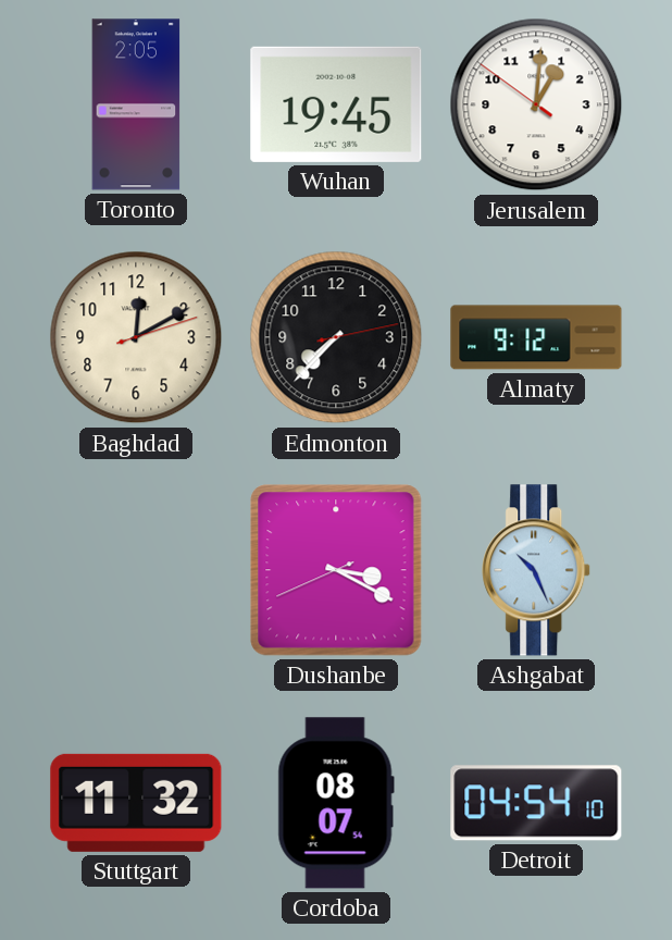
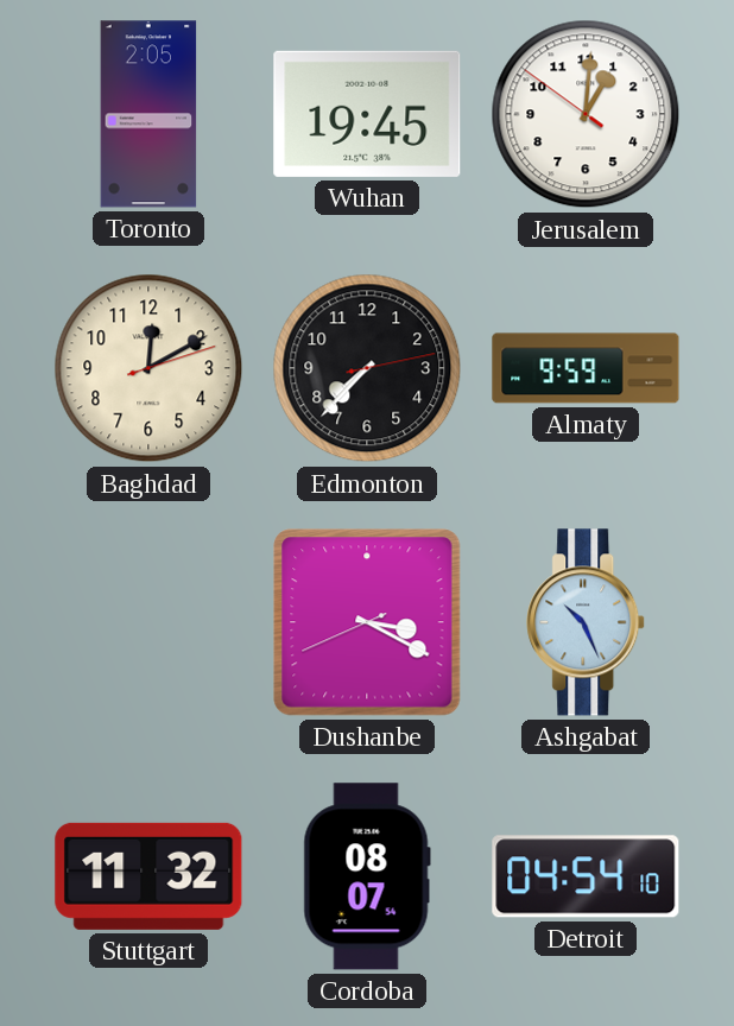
Almaty: 9:12 -> 9:59 (586, 368)
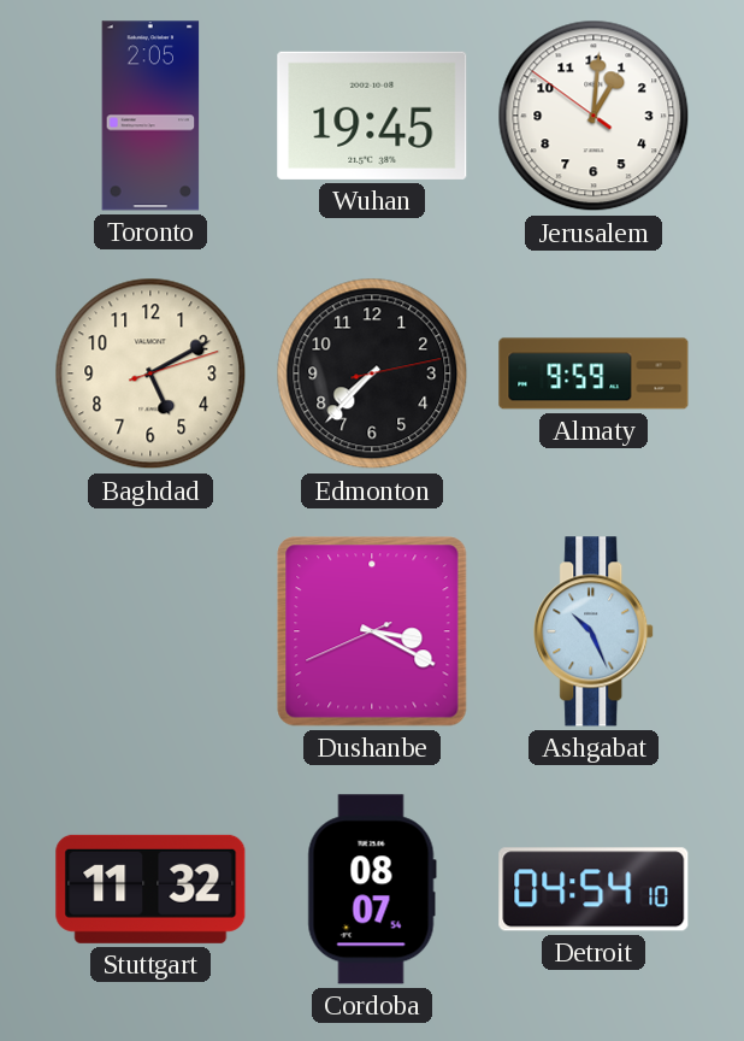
Baghdad: 12:10 -> 5:10 (150, 374)
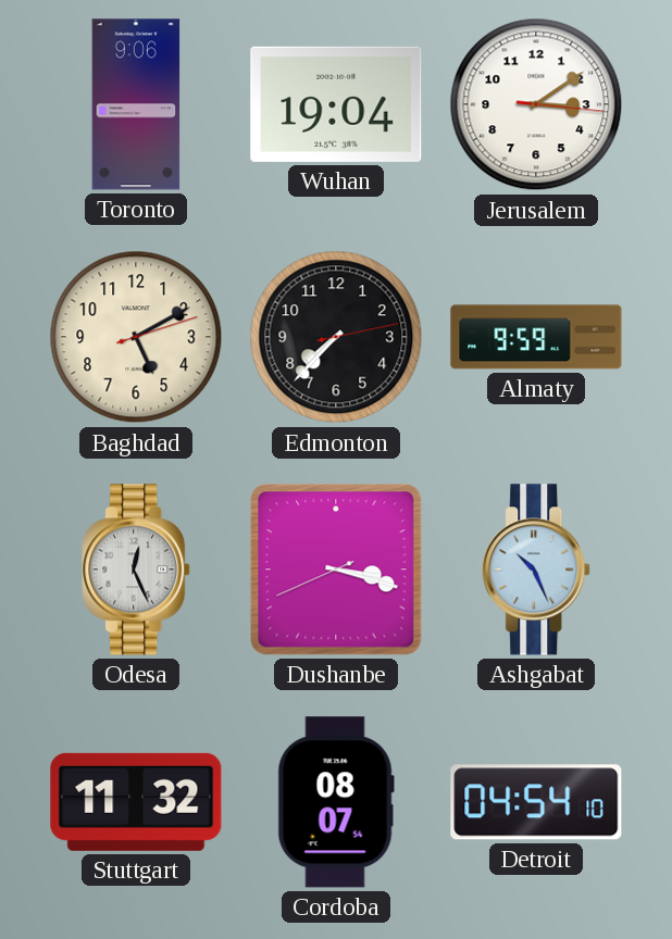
Toronto: 2:05 -> 9:06 (136, 104)
Wuhan: 19:45 -> 19:04 (336, 104)
Jerusalem: 1:00 -> 3:09 (536, 104)
Odesa: none -> 12:26 (137, 569)
Dushanbe: 3:19 -> 3:17 (336, 569)
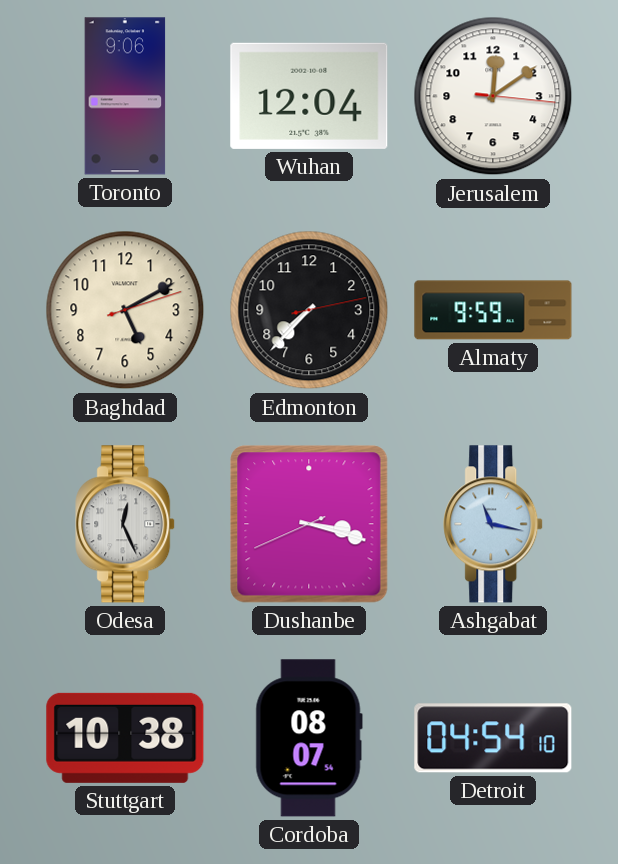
Wuhan: 19:04 -> 12:04 (309, 96)
Jerusalem: 3:09 -> 12:09 (493, 96)
Ashgabat: 10:26 -> 11:17 (494, 524)
Stuttgart: 11:32 -> 10:38 (125, 738)
